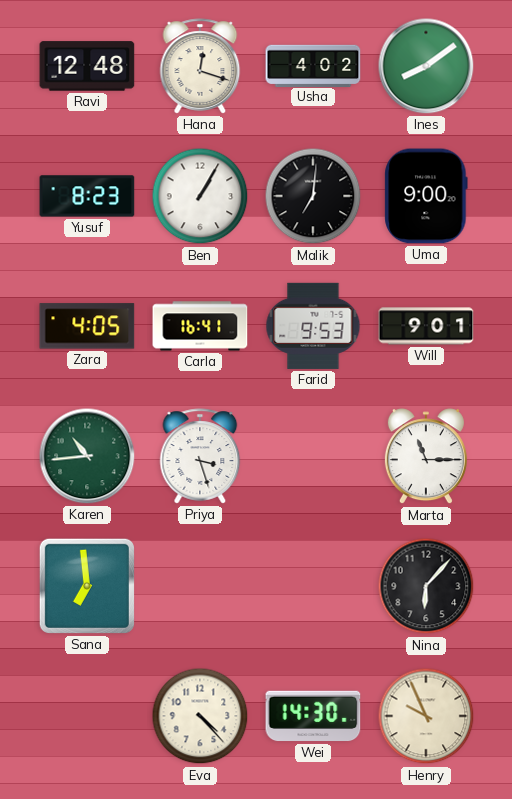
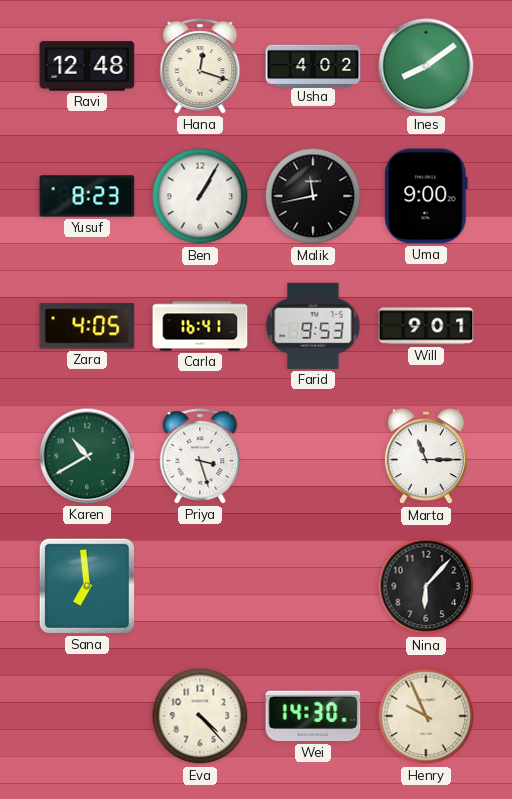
Malik: 7:01 -> 11:43 (313, 196)
Karen: 10:44 -> 10:40 (87, 456)
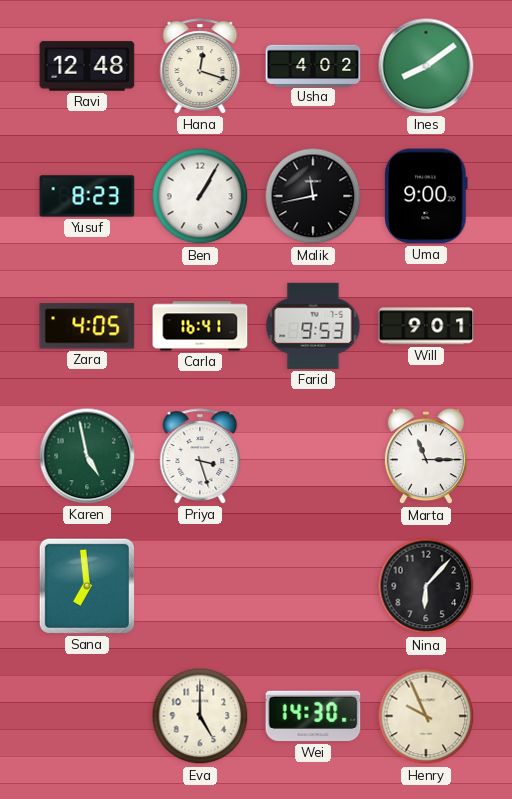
Karen: 10:40 -> 4:58 (87, 456)
Eva: 4:23 -> 5:00 (200, 716)
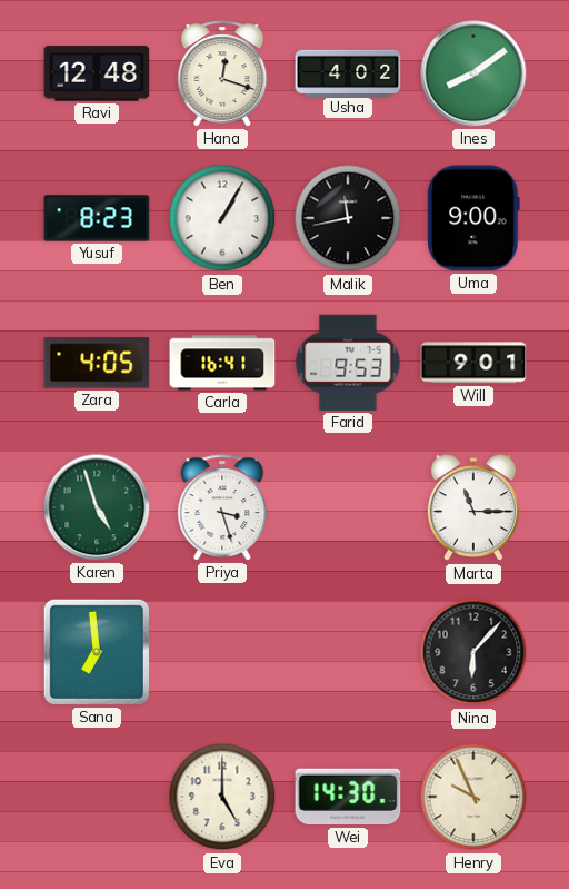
Karen: 4:58 -> 4:57 (97, 507)
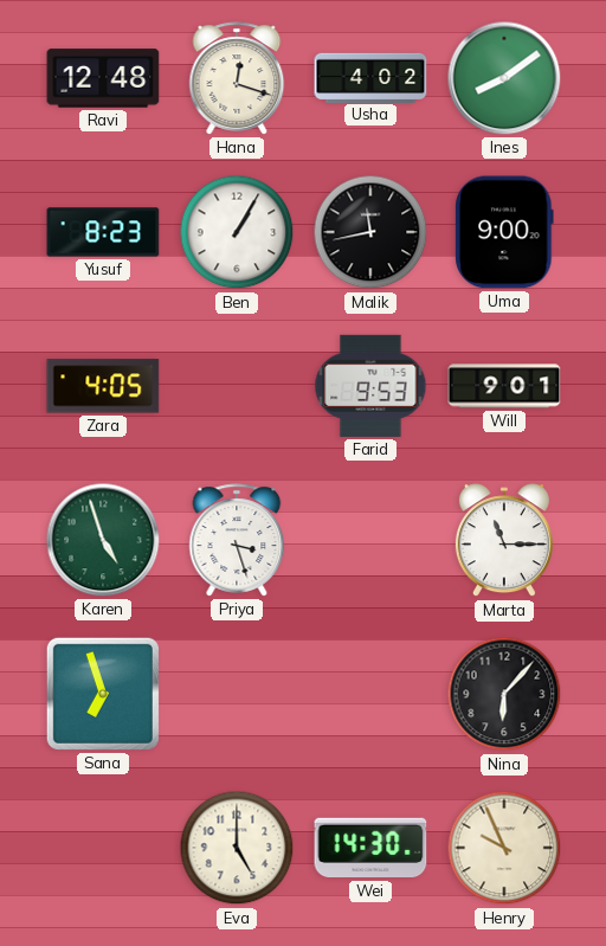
Carla: 16:41 -> none (222, 363)
Sana: 6:59 -> 6:57 (103, 694)
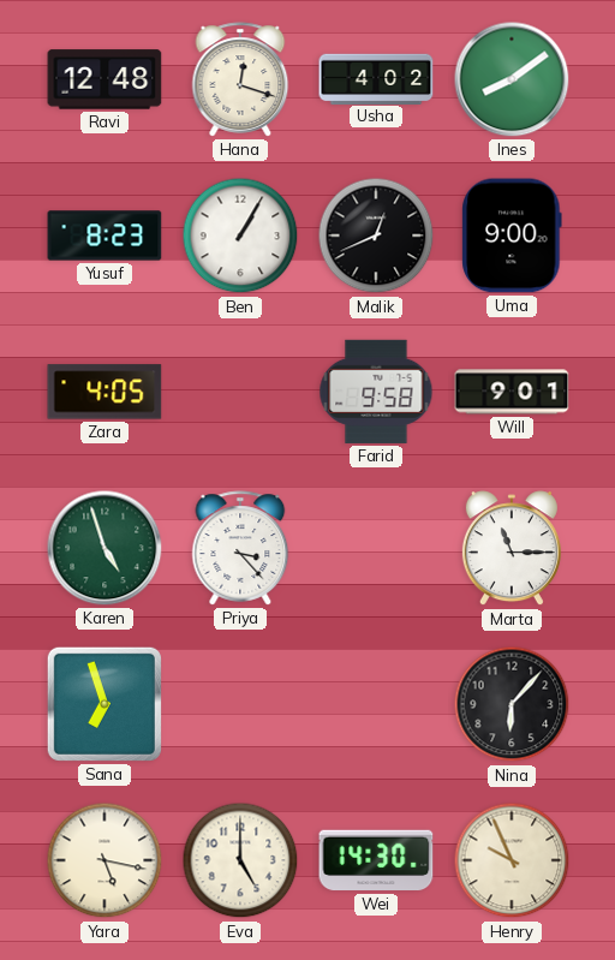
Malik: 11:43 -> 12:41 (376, 235)
Farid: 9:53 -> 9:58 (376, 392)
Priya: 3:27 -> 3:23 (240, 548)
Yara: none -> 5:17 (105, 860)
